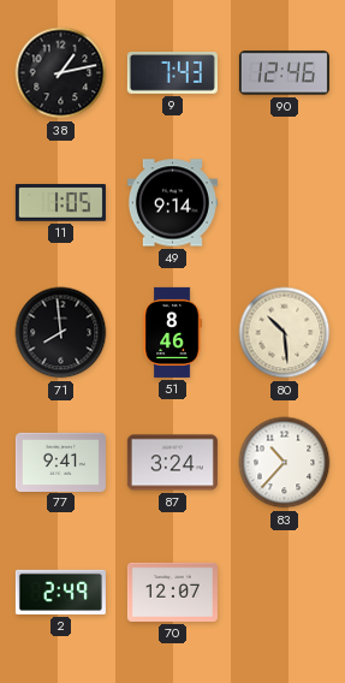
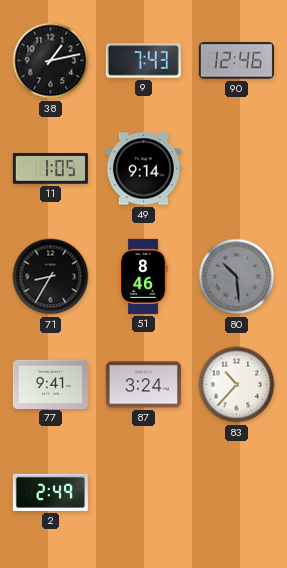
71: 7:59 -> 8:35 (51, 277)
80 dial: cream -> grey (237, 277)
70: 12:07 -> none (172, 592)
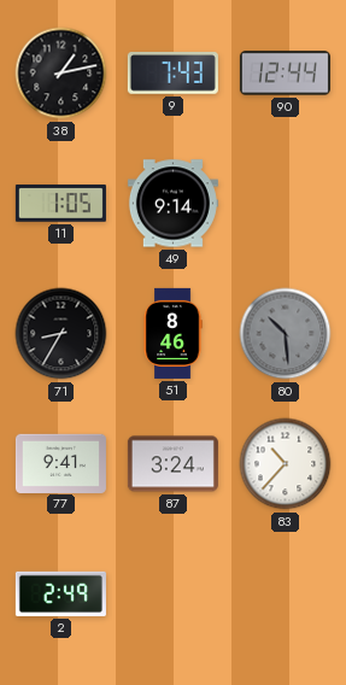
90: 12:46 -> 12:44 (285, 74)
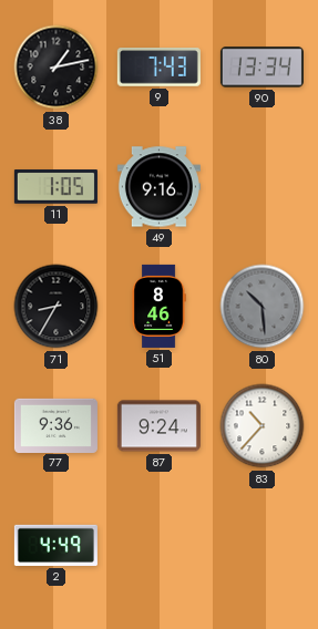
90: 12:44 -> 13:34 (261, 68)
49: 9:14 -> 9:16 (158, 187)
77: 9:41 -> 9:36 (55, 425)
87: 3:24 -> 9:24 (158, 426)
2: 2:49 -> 4:49 (55, 545)
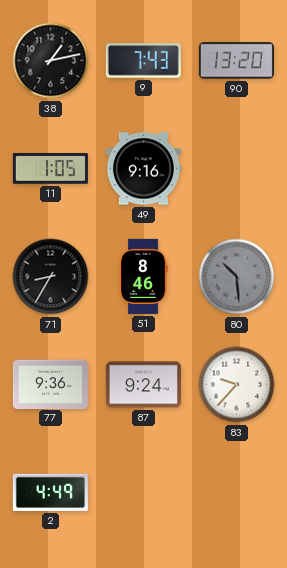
90: 13:34 -> 13:20 (236, 61)
83: 10:37 -> 9:37 (237, 385)
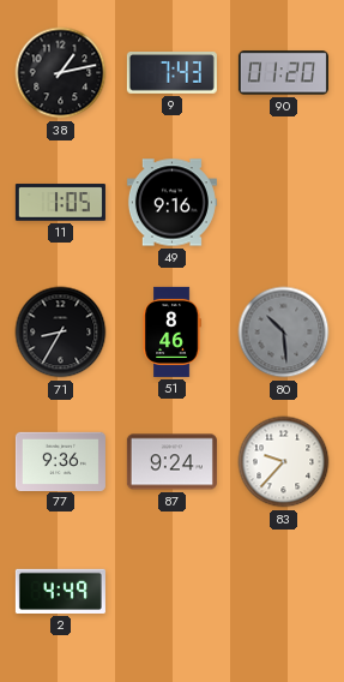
90: 13:20 -> 01:20 (283, 73)
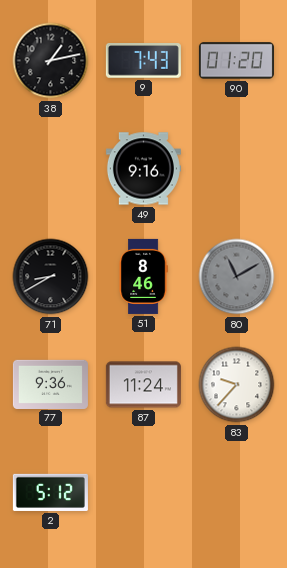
11: 1:05 -> none (60, 203)
71: 8:35 -> 8:40 (51, 277)
80: 10:29 -> 11:10 (237, 277)
87: 9:24 -> 11:24 (143, 385)
2: 4:49 -> 5:12 (50, 492)
